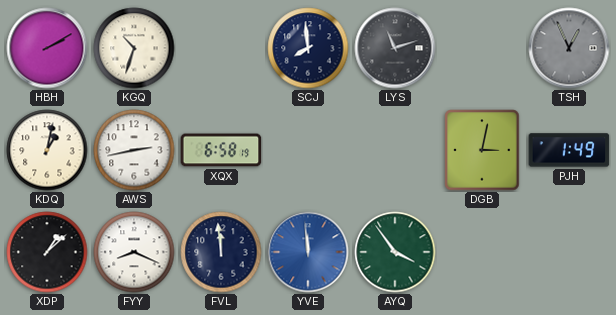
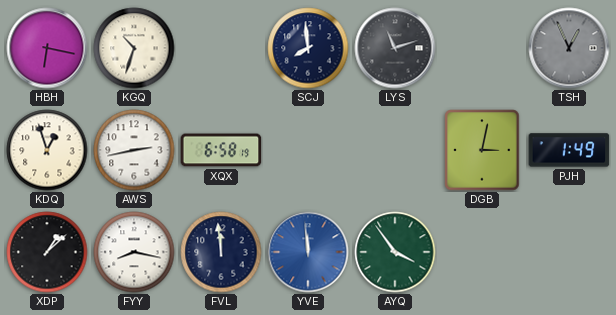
HBH: 2:10 -> 6:17 (47, 48)
KDQ: 1:02 -> 12:57 (47, 150)
FYY: 8:19 -> 8:17 (134, 252)
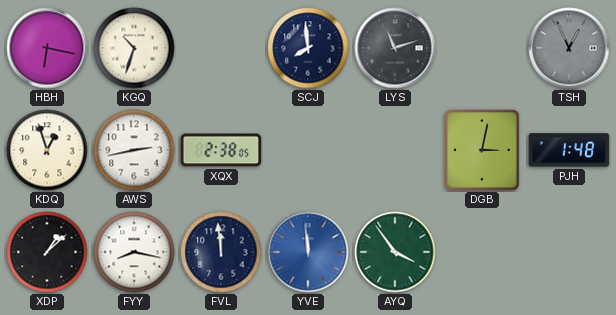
XQX: 6:58 -> 2:38 (221, 150)
PJH: 1:49 -> 1:48 (569, 150)
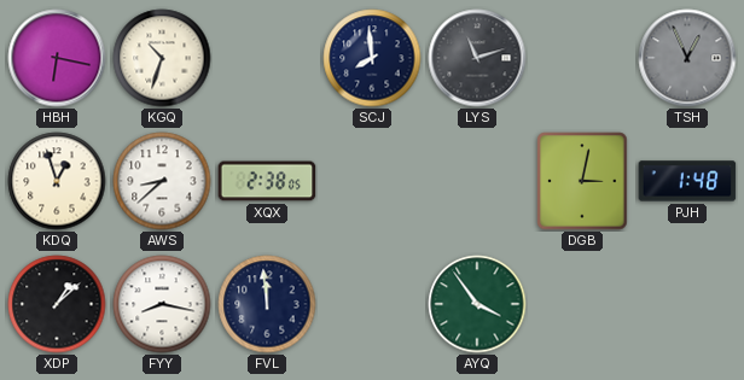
AWS: 2:43 -> 8:38 (162, 181)
YVE: 11:59 -> none (308, 252)
